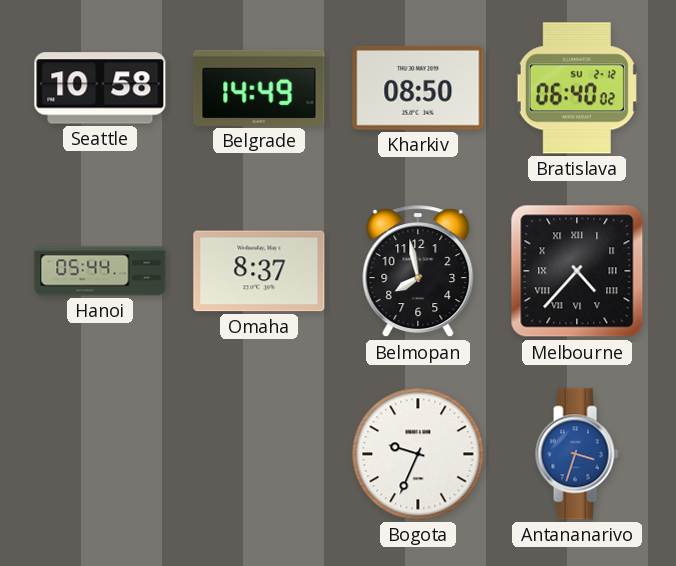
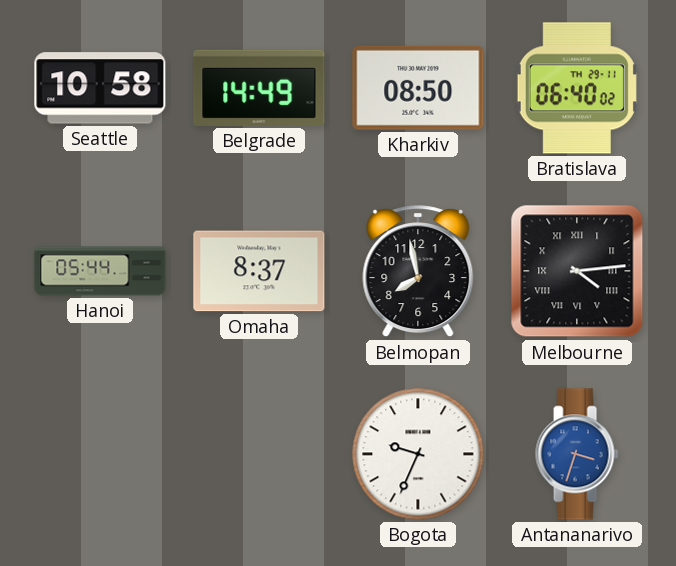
Bratislava date: SU 2-12 -> TH 29-11 (577, 88)
Melbourne: 4:37 -> 4:14 (577, 271)
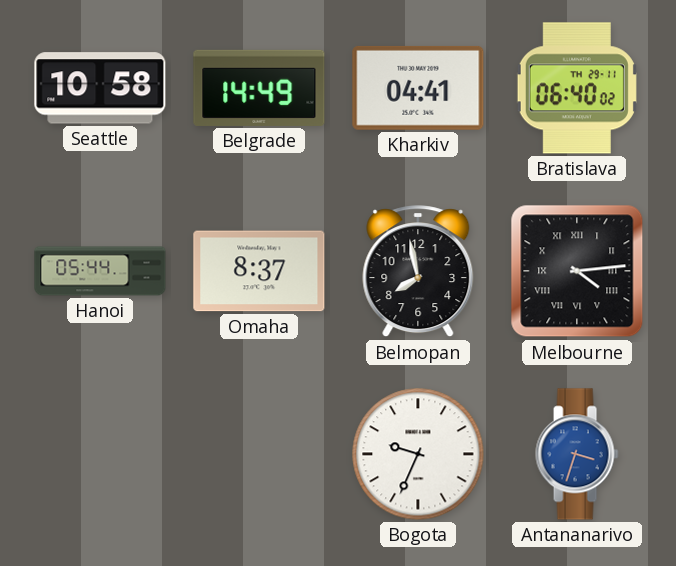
Kharkiv: 08:50 -> 04:41 (418, 88)
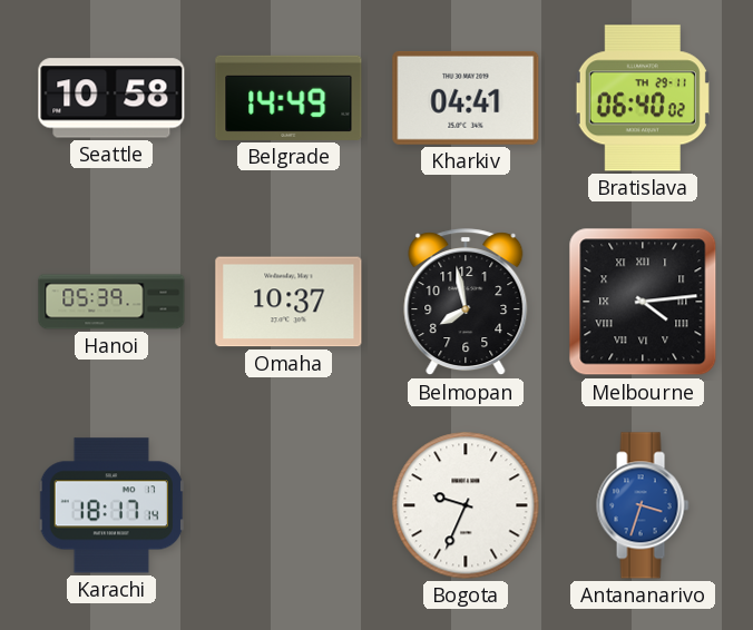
Hanoi: 05:44 -> 05:39 (111, 302)
Omaha: 8:37 -> 10:37 (289, 302)
Karachi: none -> 18:17 (111, 505)
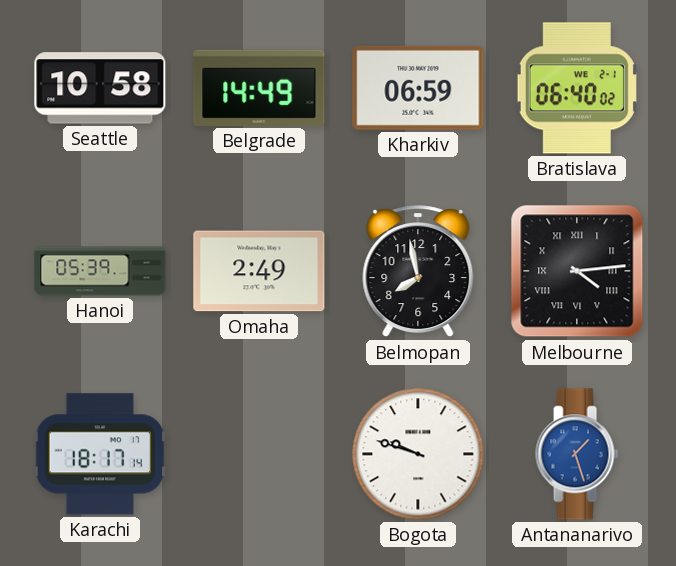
Kharkiv: 04:41 -> 06:59 (418, 88)
Bratislava date: TH 29-11 -> WE 2-1 (577, 88)
Omaha: 10:37 -> 2:49 (259, 271)
Bogota: 9:34 -> 9:48 (418, 454)
Antananarivo: 3:33 -> 1:27 (577, 454)
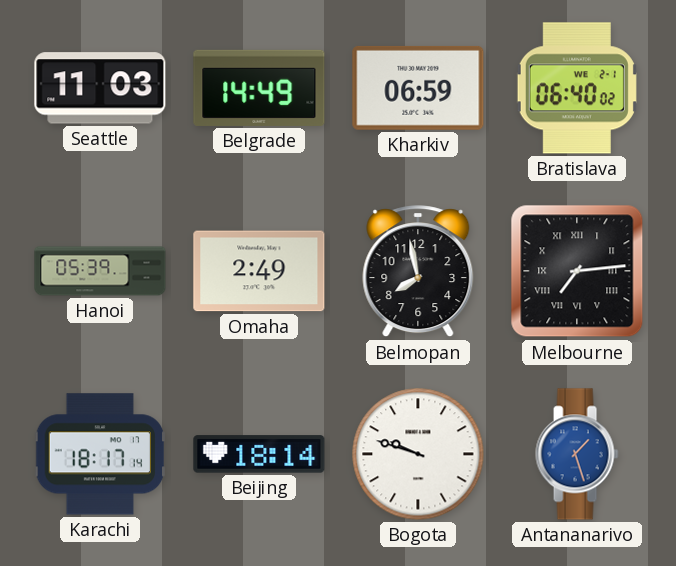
Seattle: 10:58 -> 11:03 (100, 88)
Melbourne: 4:14 -> 7:14 (577, 271)
Beijing: none -> 18:14 (259, 454)
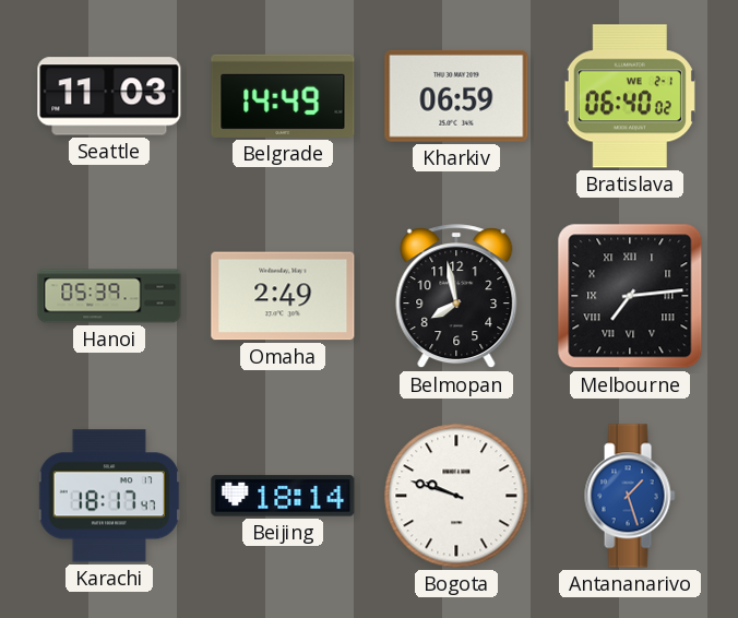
Karachi: 18:17:14 -> 18:17:47 (109, 496)
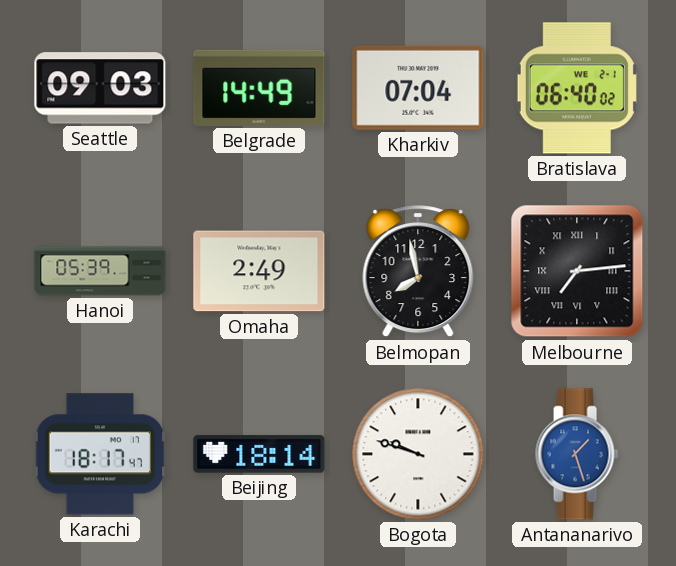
Seattle: 11:03 -> 09:03 (100, 88)
Kharkiv: 06:59 -> 07:04 (418, 88)
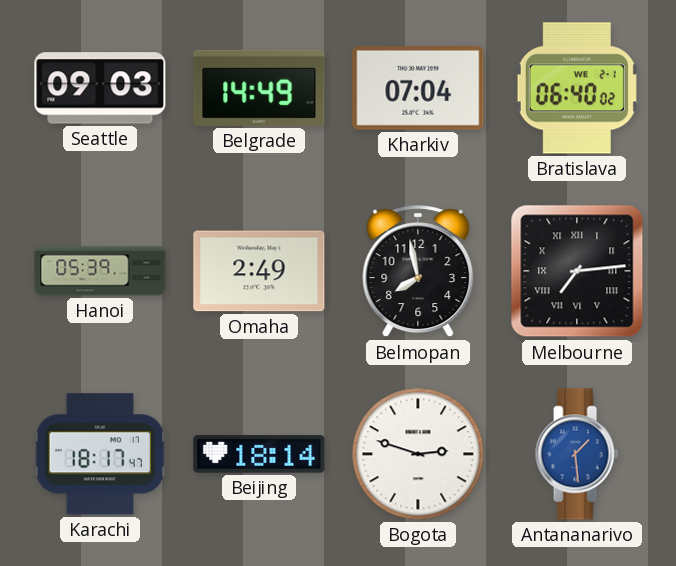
Bogota: 9:48 -> 2:48 (418, 454)
Antananarivo: 1:27 -> 1:29 (577, 454)
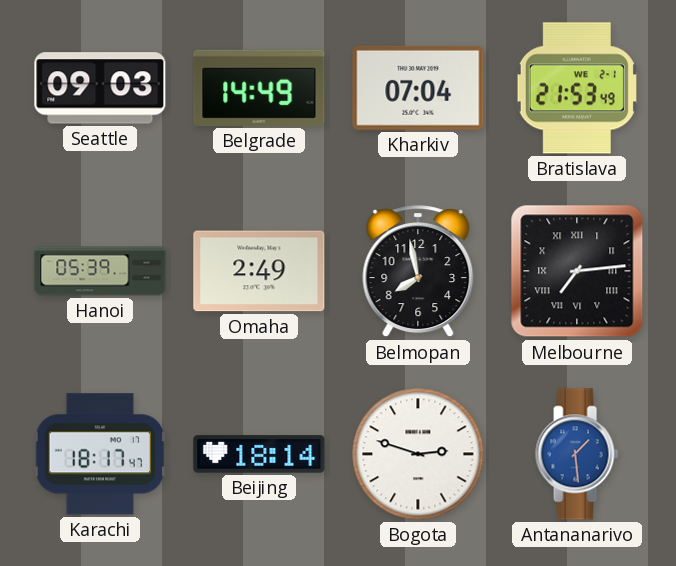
Bratislava: 06:40 -> 21:53 (577, 88)
